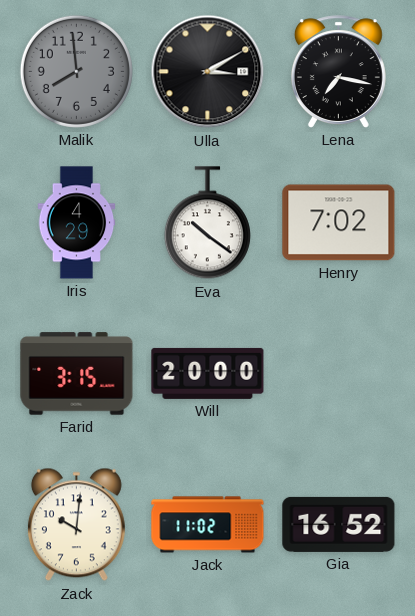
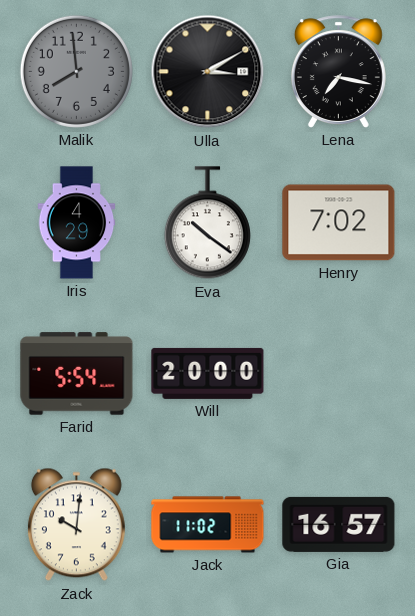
Farid: 3:15 -> 5:54 (77, 374)
Gia: 16:52 -> 16:57 (339, 524)
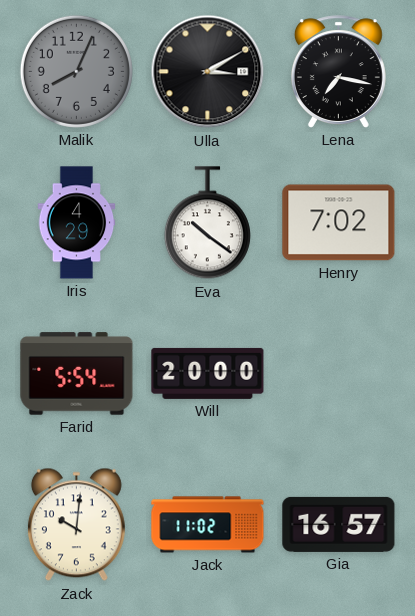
Malik: 7:59 -> 8:04 (76, 71)
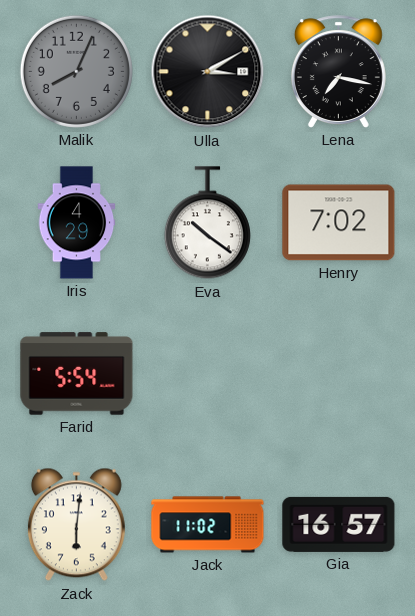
Will: 20:00 -> none (208, 373)
Zack: 10:01 -> 6:01 (76, 525)
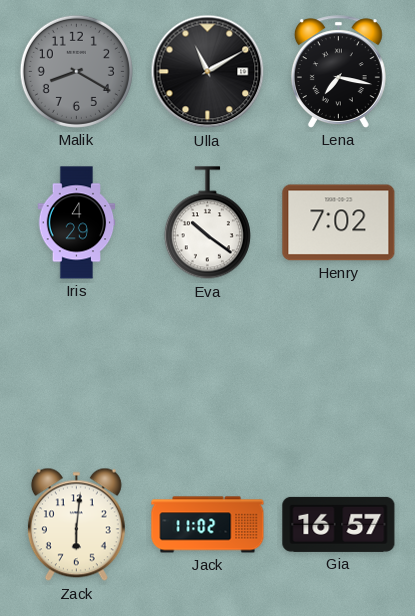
Malik: 8:04 -> 8:20 (76, 71)
Ulla: 3:10 -> 11:10 (208, 72)
Farid: 5:54 -> none (77, 374)
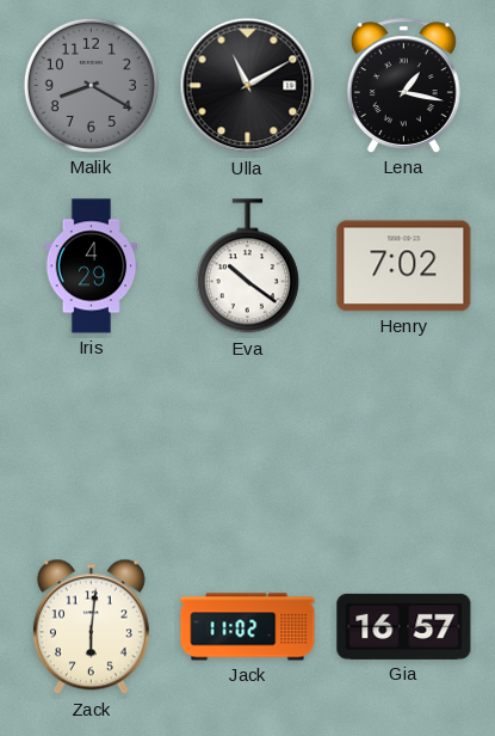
Lena: 7:17 -> 1:17 (403, 86)
